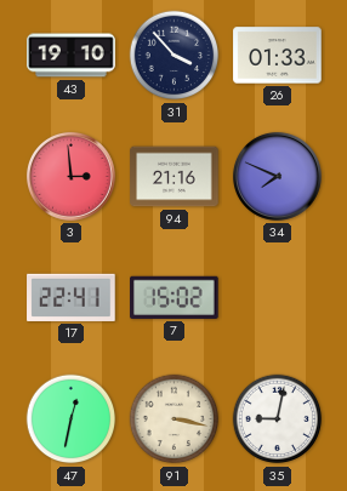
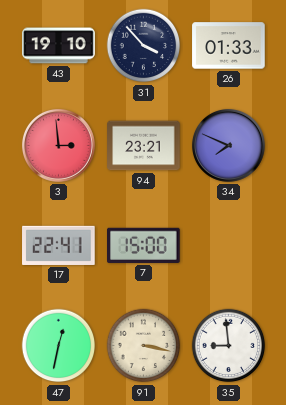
94: 21:16 -> 23:21 (144, 146)
7: 15:02 -> 15:00 (144, 245)
35: 9:02 -> 8:59 (229, 346)
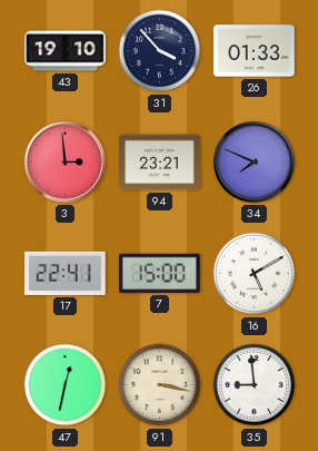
16: none -> 5:10 (255, 274)
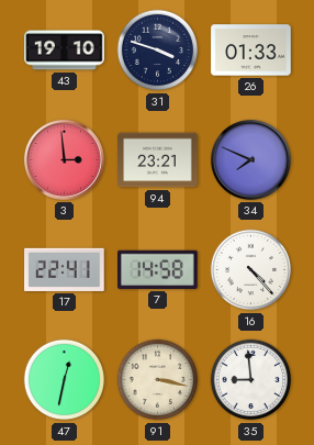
31: 3:53 -> 3:48 (158, 51)
7: 15:00 -> 14:58 (158, 269)
16: 5:10 -> 4:23 (251, 270)
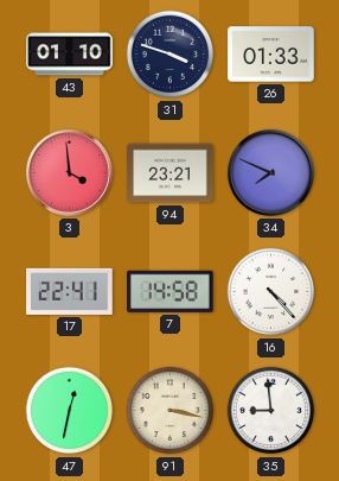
43: 19:10 -> 01:10 (70, 55)
3: 2:59 -> 3:59 (69, 172)
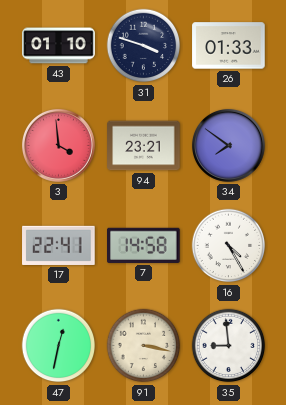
34: 7:49 -> 7:51 (228, 145)
16: 4:23 -> 4:25 (229, 246)
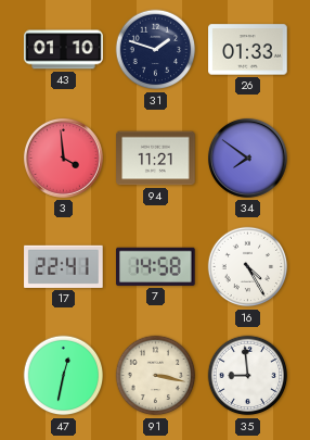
31: 3:48 -> 1:48 (156, 50)
94: 23:21 -> 11:21 (156, 159)
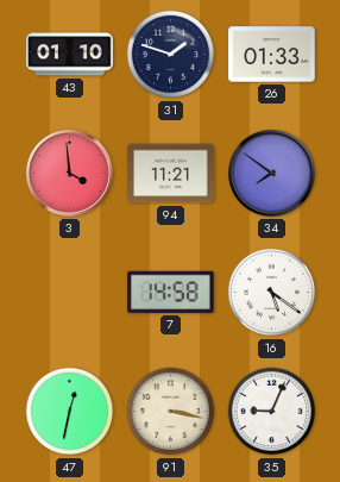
17: 22:41 -> none (64, 266)
16: 4:25 -> 5:21 (272, 293)
35: 8:59 -> 9:04 (272, 412)
